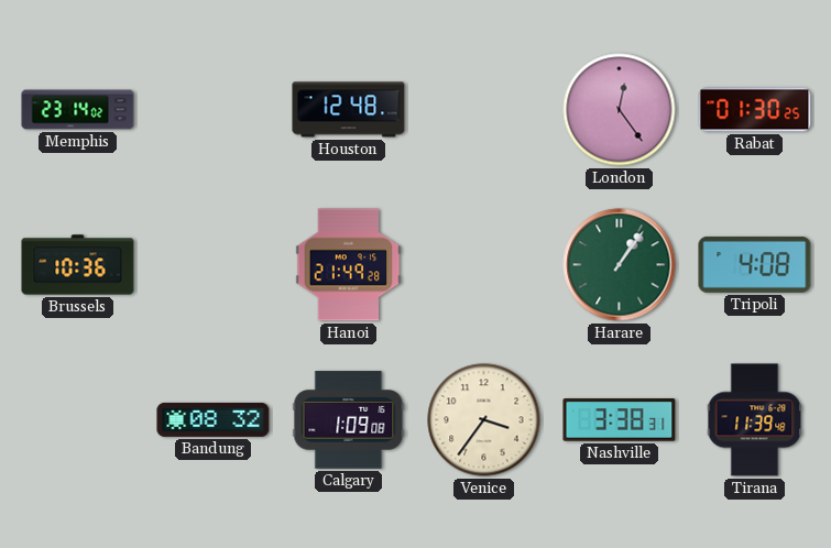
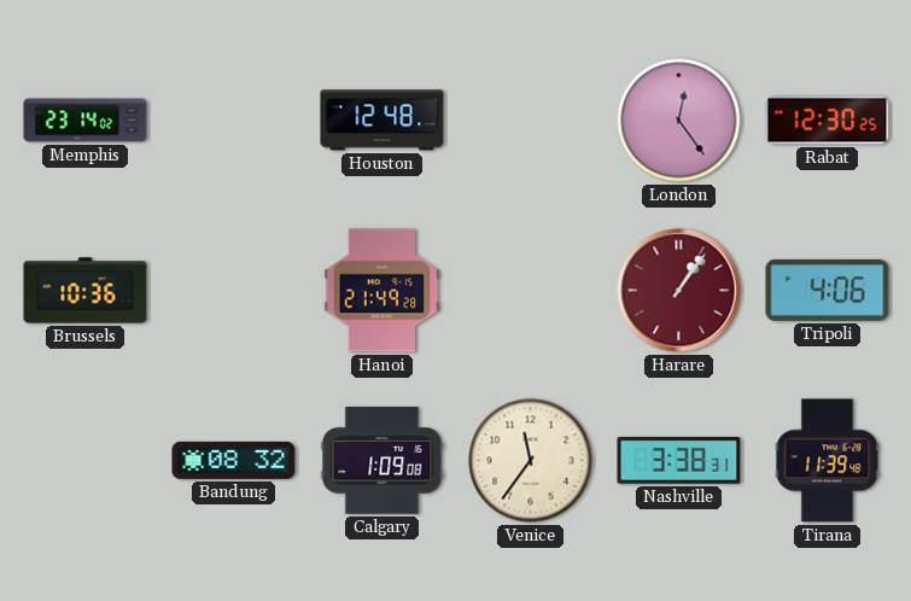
Rabat: 01:30 -> 12:30 (828, 121)
Harare dial: green -> burgundy (679, 291)
Tripoli: 4:08 -> 4:06 (828, 290)
Venice: 3:36 -> 11:36 (531, 461)
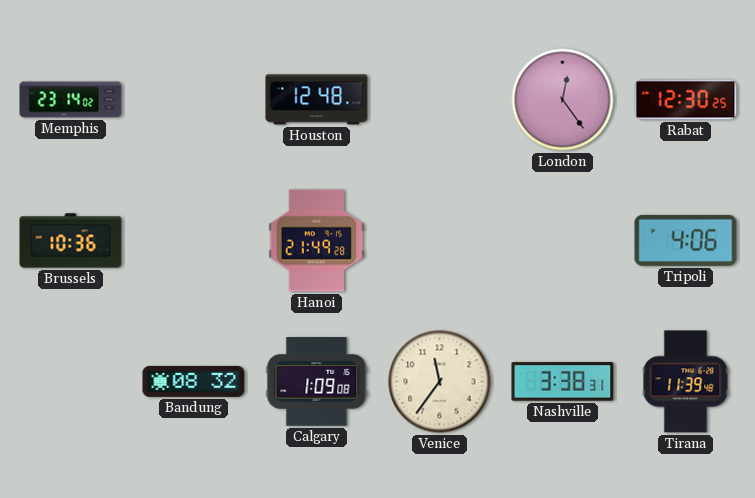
Harare: 1:06 -> none (679, 291)
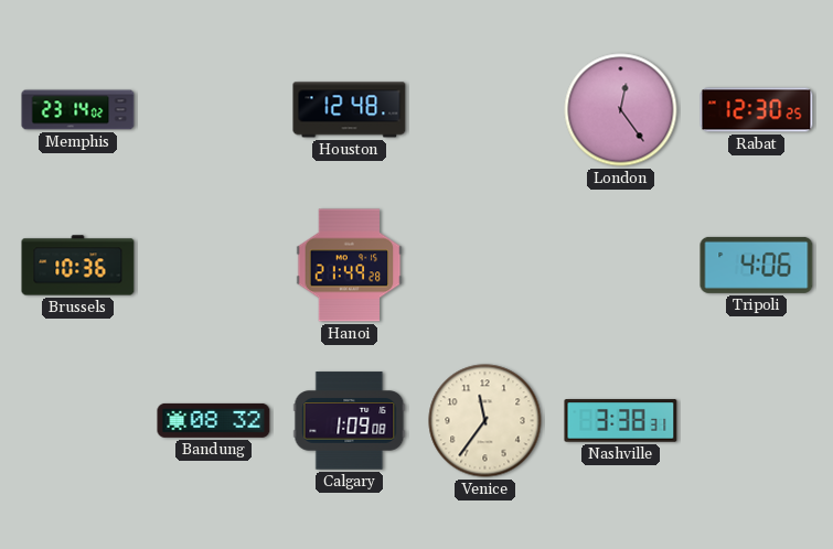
Tirana: 11:39 -> none (686, 382)
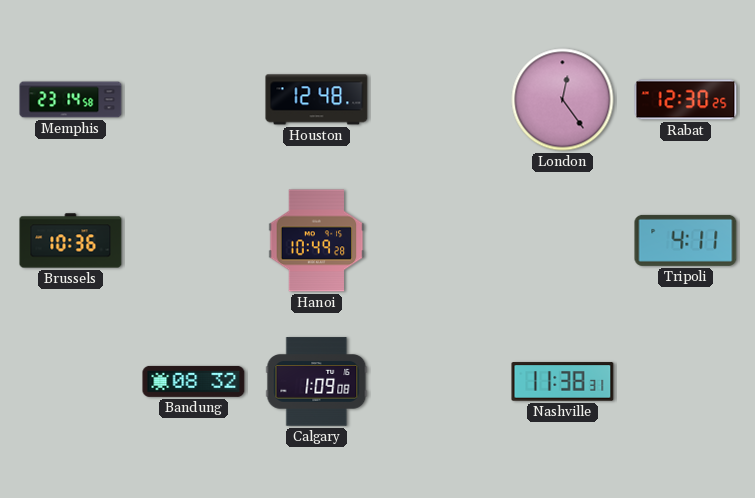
Memphis: 23:14:02 -> 23:14:58 (71, 100)
Hanoi: 21:49 -> 10:49 (317, 241)
Tripoli: 4:06 -> 4:11 (686, 240)
Venice: 11:36 -> none (485, 421)
Nashville: 3:38 -> 11:38 (563, 382)
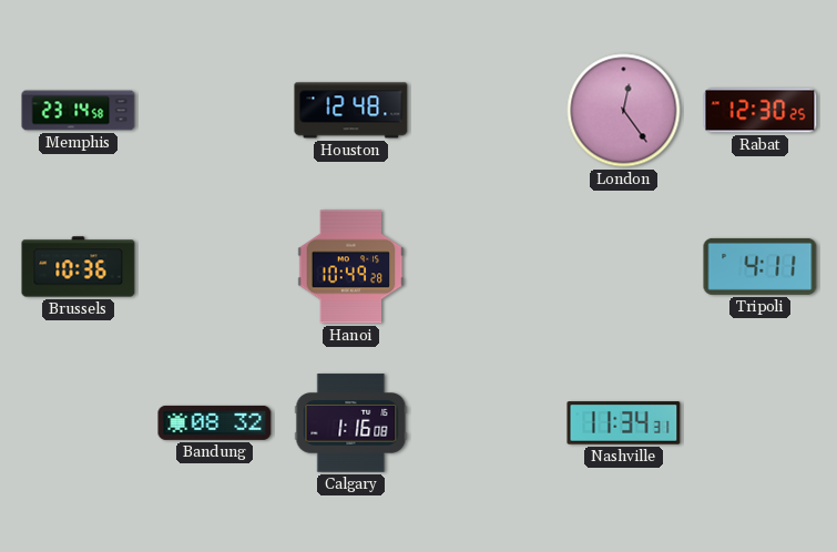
Calgary: 1:09 -> 1:16 (351, 423)
Nashville: 11:38 -> 11:34 (624, 423)
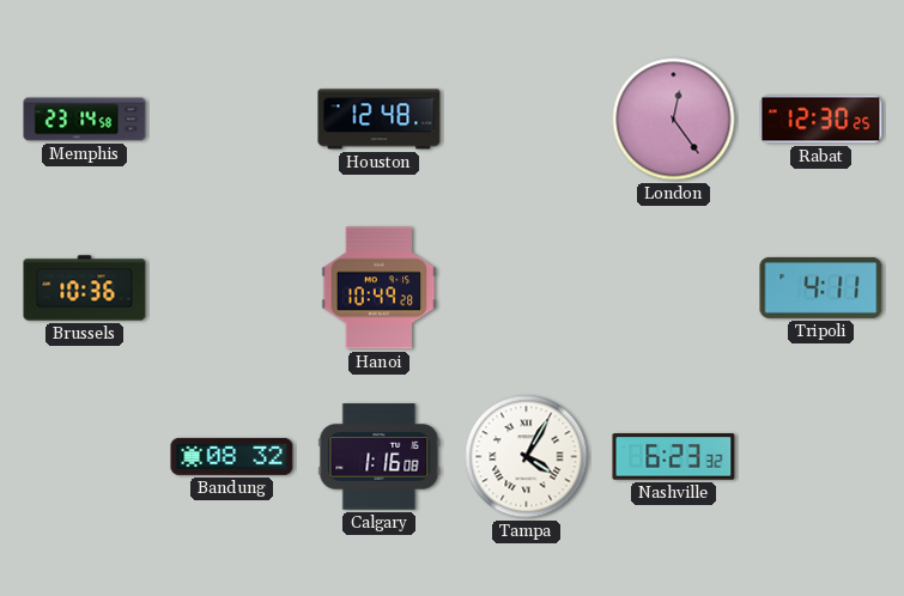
Tampa: none -> 4:05 (527, 457)
Nashville: 11:34 -> 6:23 (674, 457)
